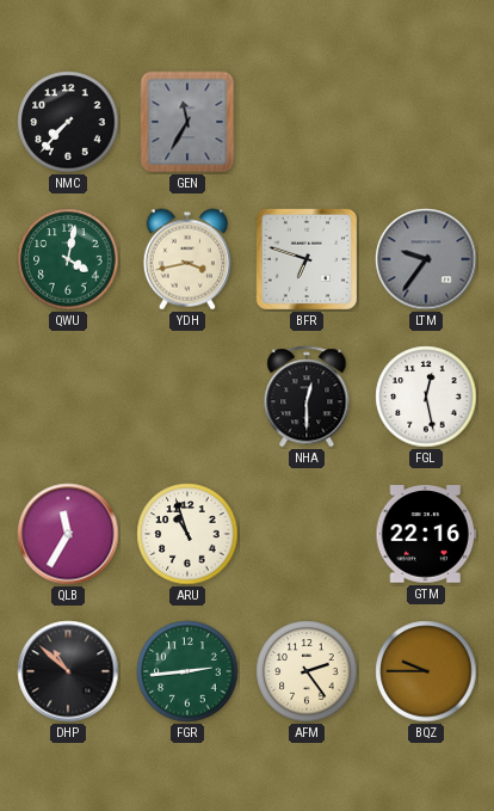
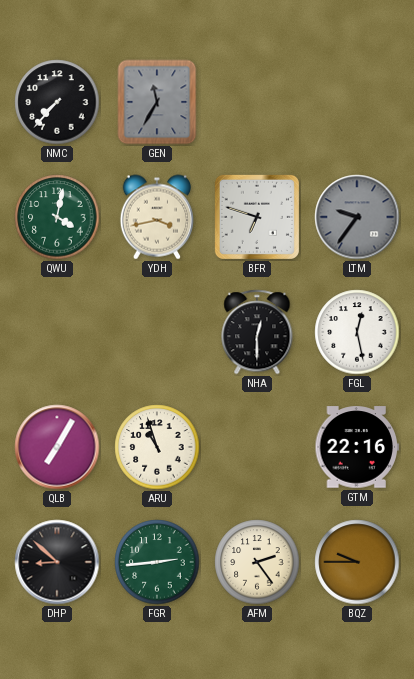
QLB: 11:35 -> 7:05 (57, 447)
DHP: 10:52 -> 8:52 (57, 562)
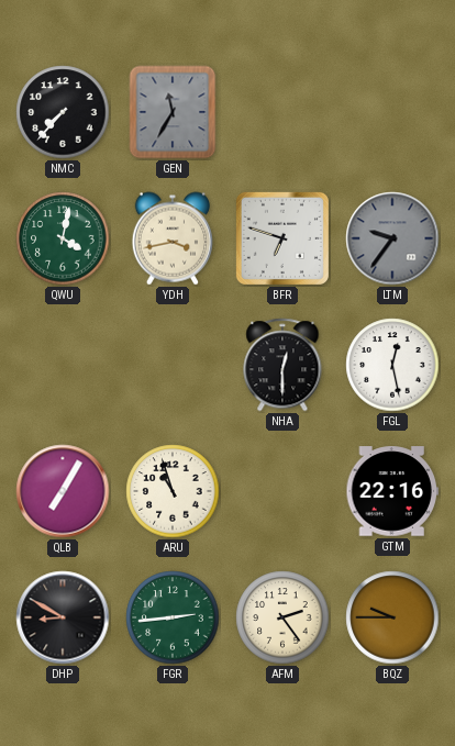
DHP: 8:52 -> 8:50 (63, 617)
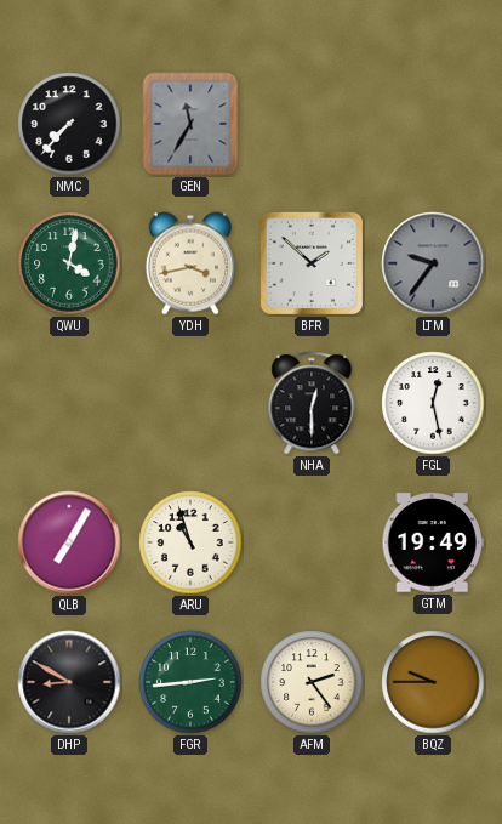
BFR: 6:48 -> 1:52 (312, 263)
GTM: 22:16 -> 19:49 (433, 542)
